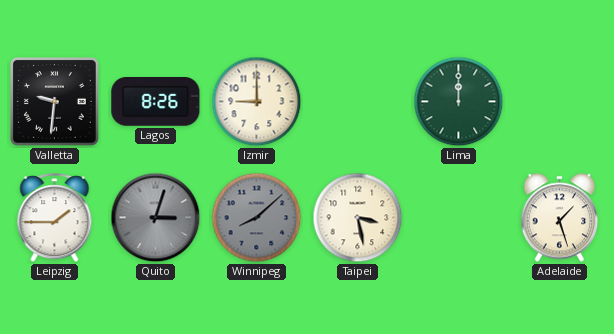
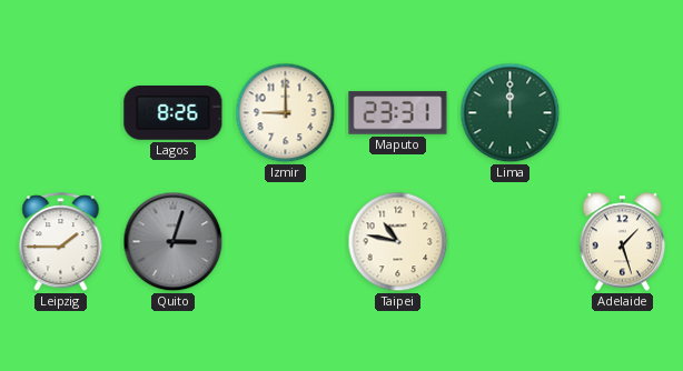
Valletta: 9:31 -> none (55, 102)
Maputo: none -> 23:31 (398, 113)
Winnipeg: 8:08 -> none (257, 218)
Taipei: 3:28 -> 10:47 (398, 242)
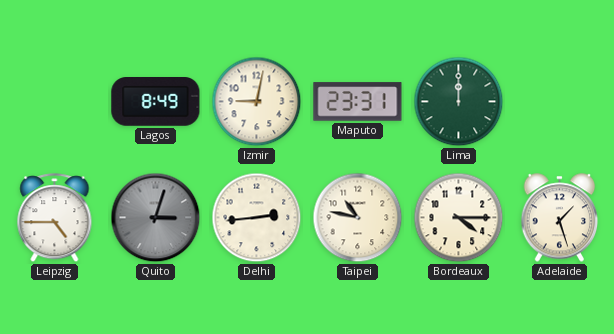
Lagos: 8:26 -> 8:49 (156, 102)
Izmir: 9:00 -> 9:02 (257, 102)
Leipzig: 1:45 -> 4:45 (55, 218)
Delhi: none -> 2:44 (257, 218)
Bordeaux: none -> 4:15 (459, 218)
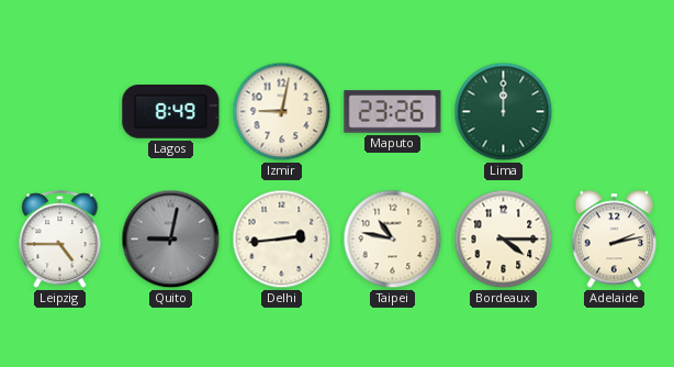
Maputo: 23:31 -> 23:26 (393, 112)
Quito: 3:03 -> 9:02 (171, 240)
Adelaide: 1:27 -> 2:13 (615, 240)
